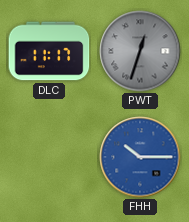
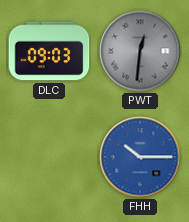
DLC: 11:17 -> 09:03 (49, 51)
PWT: 12:33 -> 12:31 (140, 51)
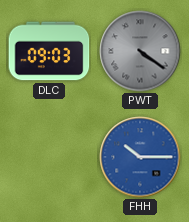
PWT: 12:31 -> 4:21 (140, 51)
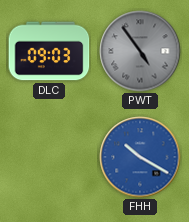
PWT: 4:21 -> 4:54 (140, 51)
FHH: 10:15 -> 10:20 (140, 157)
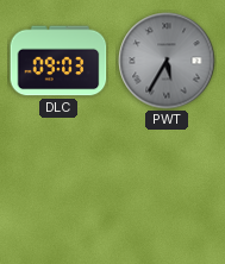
PWT: 4:54 -> 5:35 (167, 61)
FHH: 10:20 -> none (140, 157)
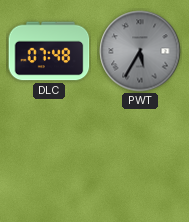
DLC: 09:03 -> 07:48 (49, 51)
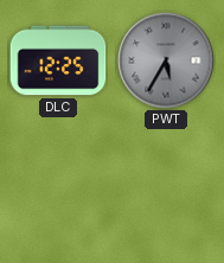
DLC: 07:48 -> 12:25 (58, 60)
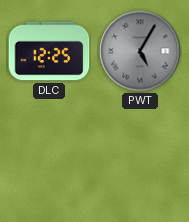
PWT: 5:35 -> 5:05 (140, 51)
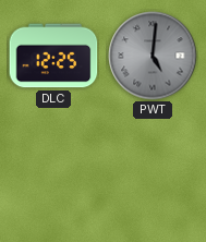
PWT: 5:05 -> 5:01 (153, 56)
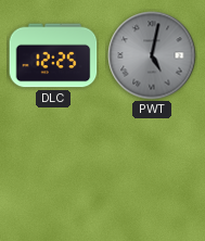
PWT: 5:01 -> 5:02 (152, 55)
